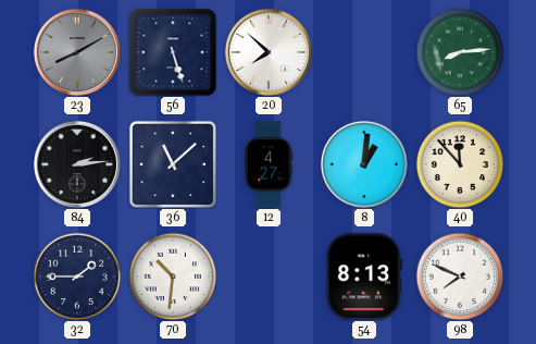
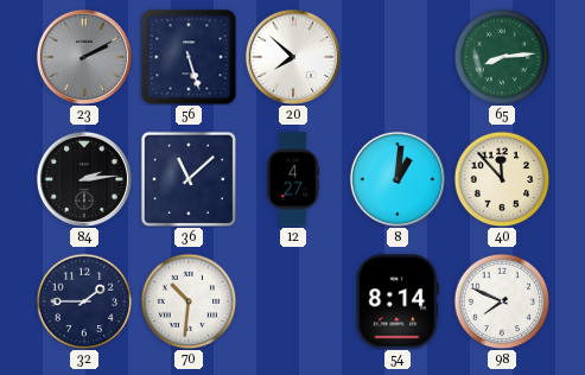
23: 8:10 -> 2:10 (84, 57)
54: 8:13 -> 8:14 (398, 301)
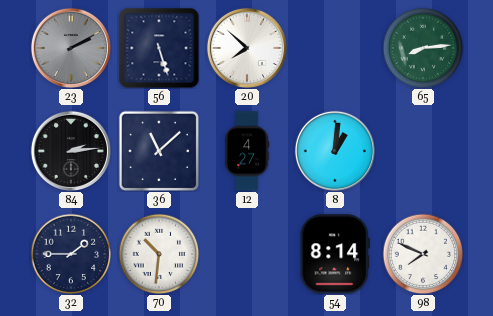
40: 11:53 -> none (502, 179)
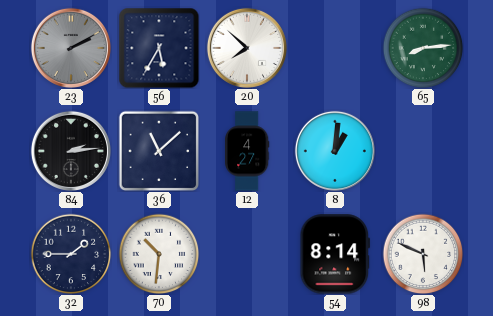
56: 5:27 -> 5:35 (159, 48)
98: 7:49 -> 5:49 (423, 254)
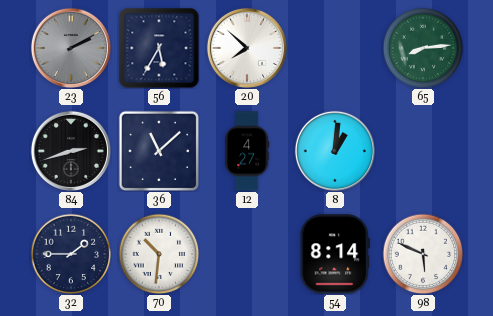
84: 2:14 -> 2:42 (71, 151)
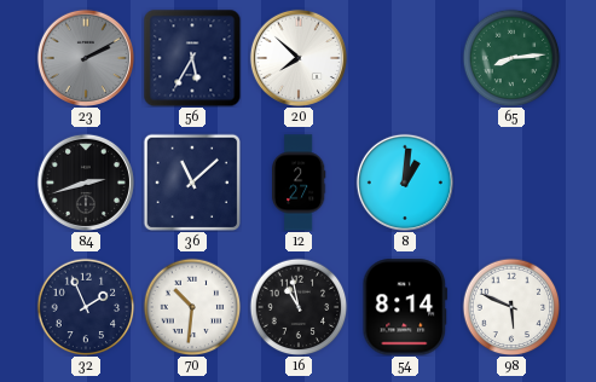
12: 4:27 -> 2:27 (299, 183)
32: 1:45 -> 1:56 (86, 307)
16: none -> 10:58 (299, 307)
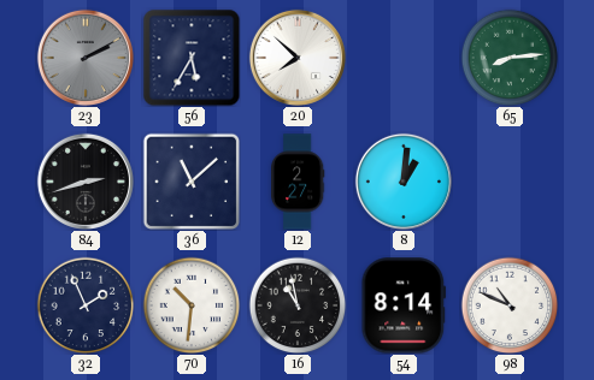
98: 5:49 -> 10:49 (510, 305)
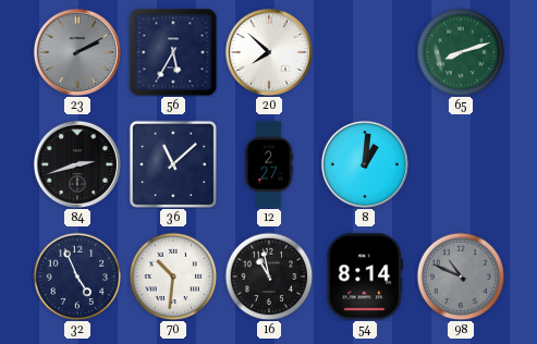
65: 8:14 -> 8:12 (461, 52)
32: 1:56 -> 4:56 (77, 277)
98 dial: white -> grey (461, 277)
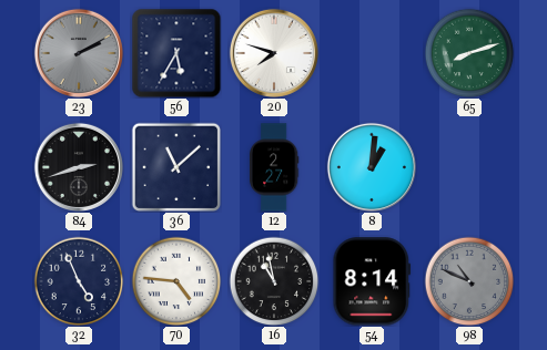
20: 7:52 -> 7:48 (274, 53)
70: 10:31 -> 4:46 (176, 281)
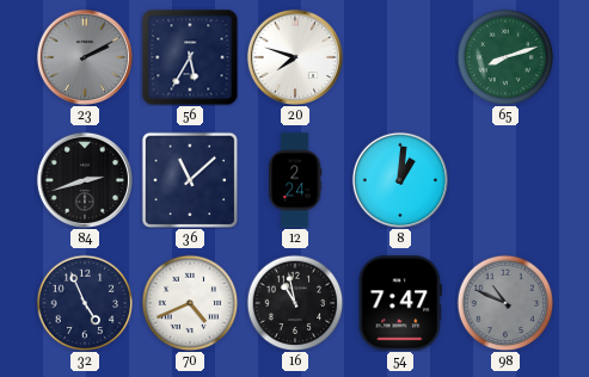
12: 2:27 -> 2:24 (295, 180)
70: 4:46 -> 4:41 (190, 303)
54: 8:14 -> 7:47 (400, 303)
